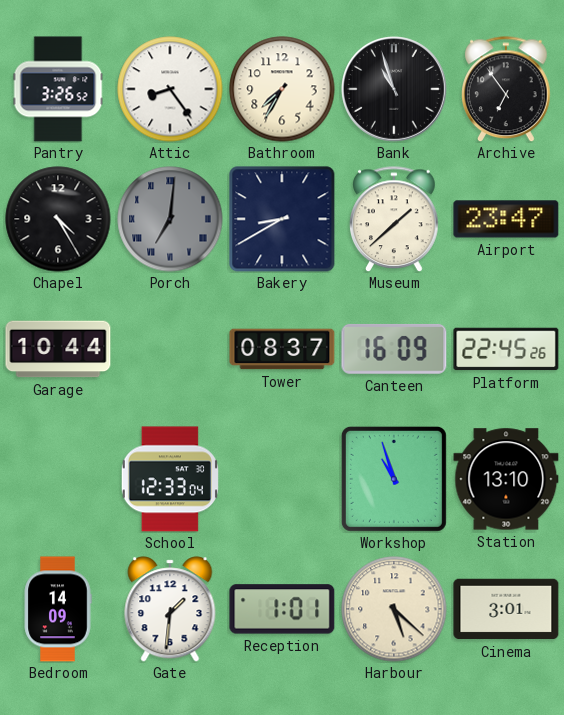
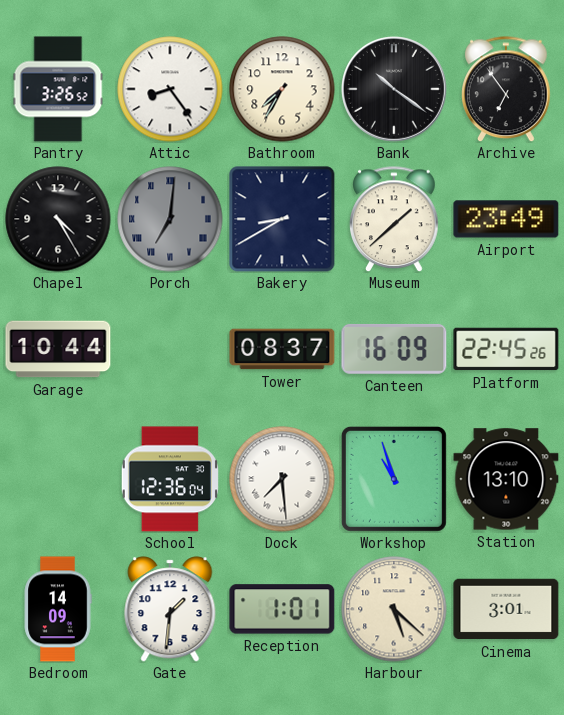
Bank: 10:57 -> 10:21 (395, 90)
Airport: 23:47 -> 23:49 (506, 219)
School: 12:33 -> 12:36 (170, 479)
Dock: none -> 7:29 (282, 479)
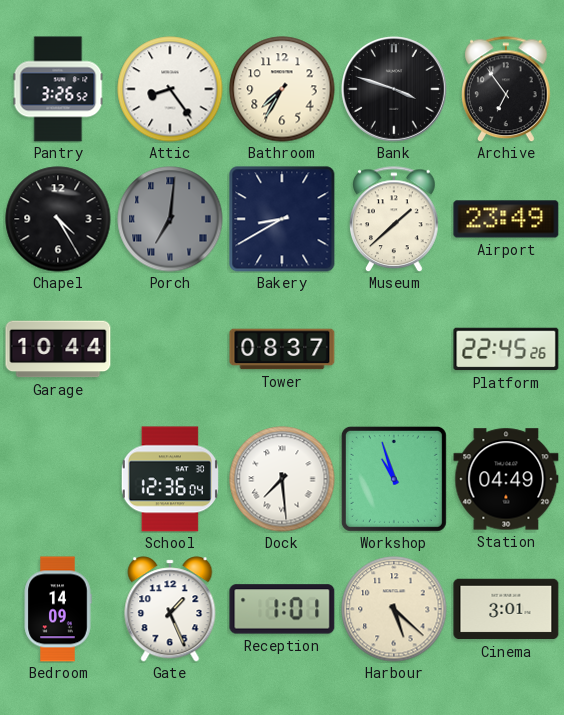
Bank: 10:21 -> 3:48 (395, 90)
Canteen: 16:09 -> none (394, 349)
Station: 13:10 -> 04:49 (506, 479)
Gate: 1:31 -> 1:26 (170, 609)
